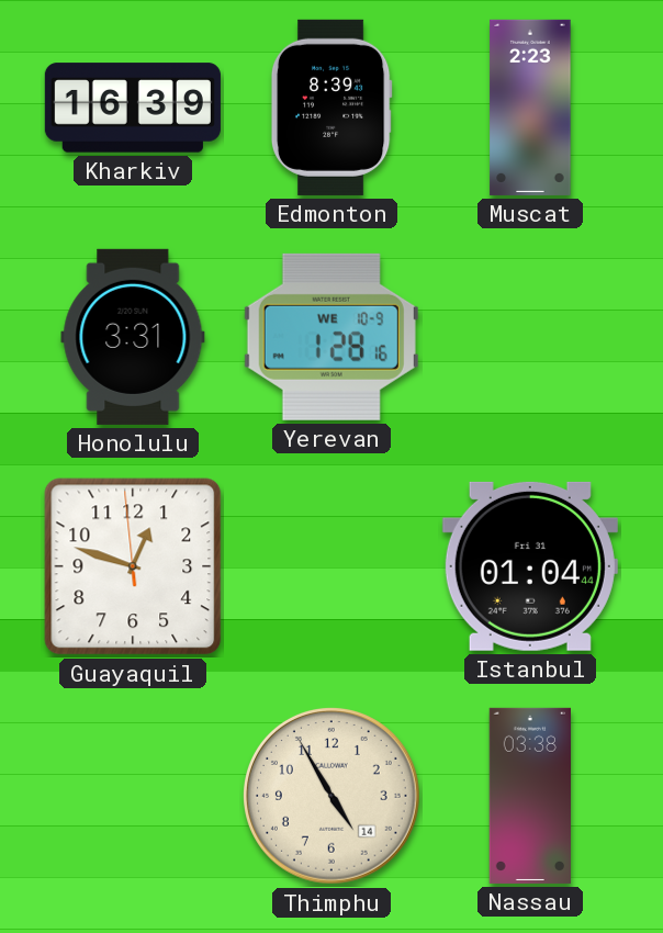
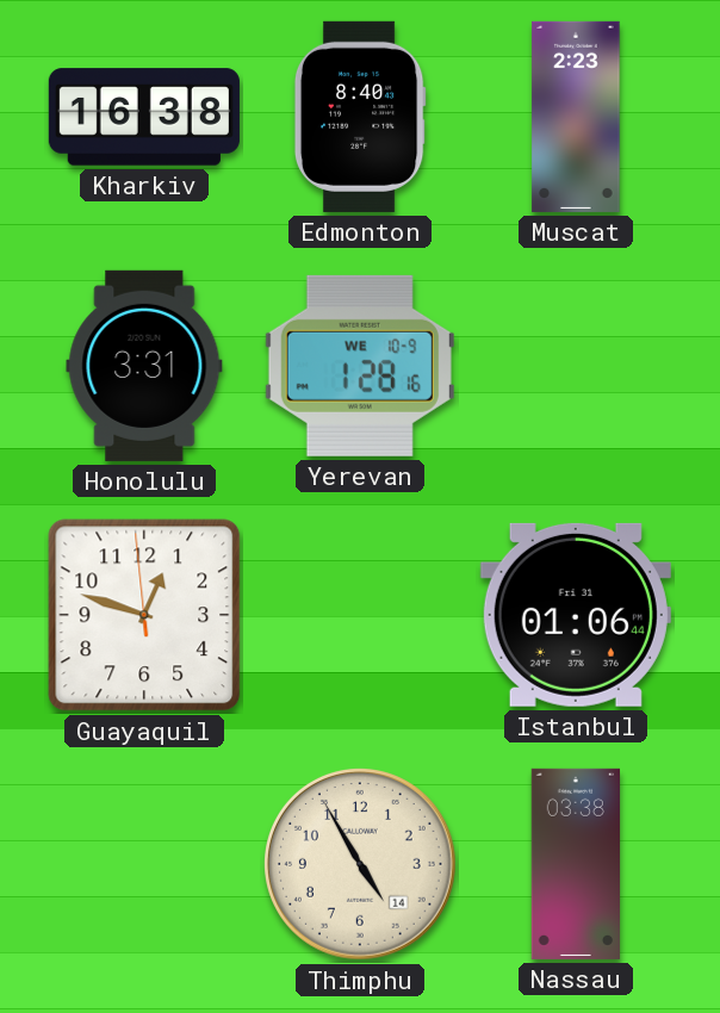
Kharkiv: 16:39 -> 16:38 (144, 117)
Edmonton: 8:39 -> 8:40 (360, 117)
Istanbul: 01:04 -> 01:06 (576, 615)
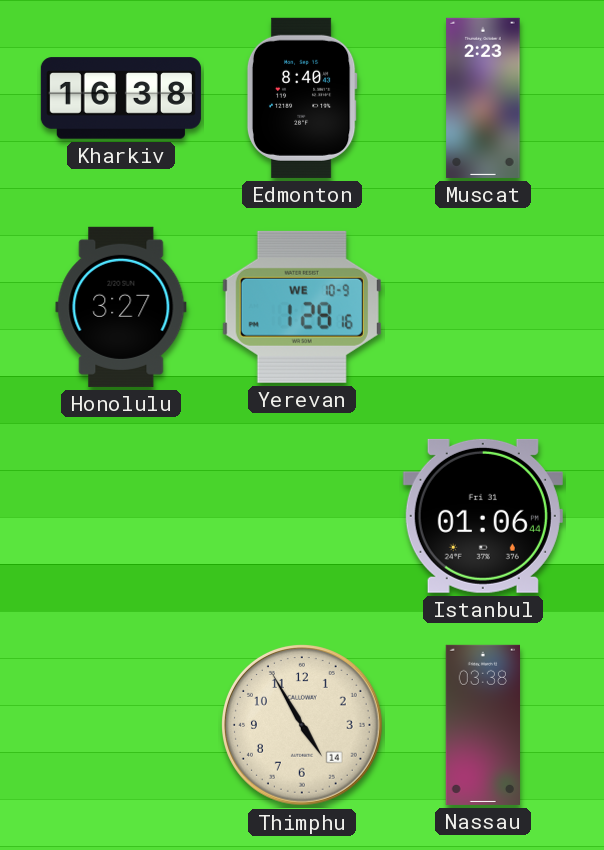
Honolulu: 3:31 -> 3:27 (121, 307)
Guayaquil: 12:47 -> none (144, 615)
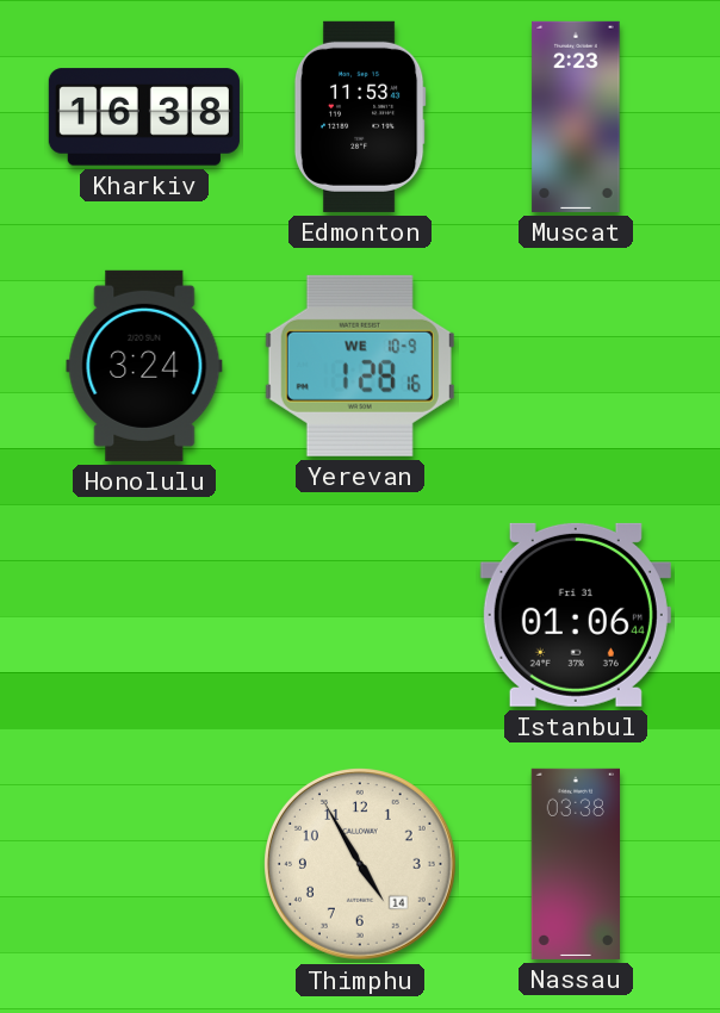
Edmonton: 8:40 -> 11:53 (360, 117)
Honolulu: 3:27 -> 3:24 (144, 366)
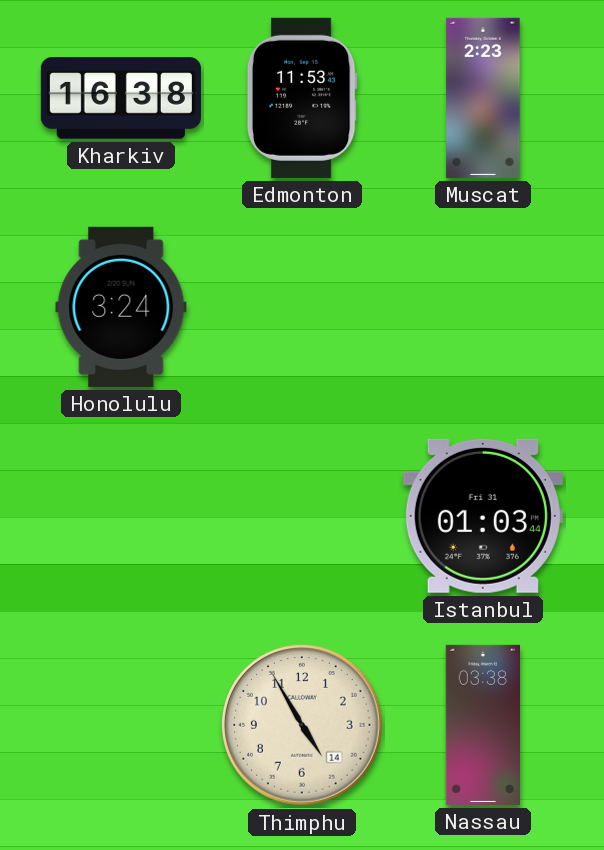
Yerevan: 1:28 -> none (360, 366)
Istanbul: 01:06 -> 01:03 (483, 516)
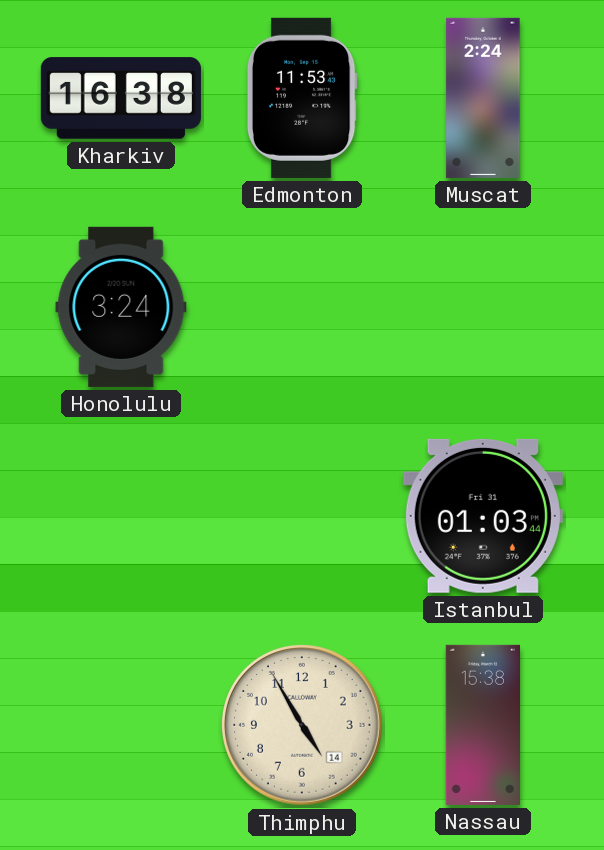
Muscat: 2:23 -> 2:24 (483, 98)
Nassau: 03:38 -> 15:38 (482, 725)
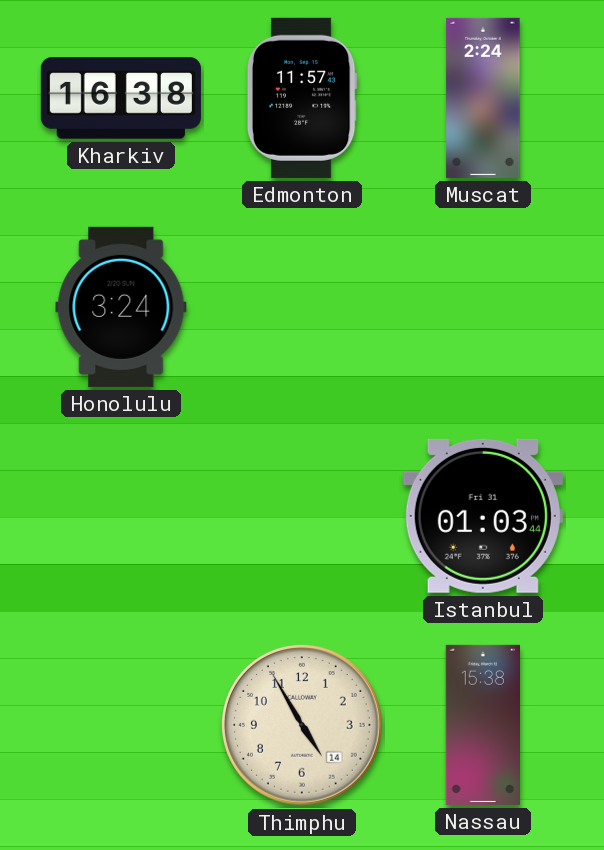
Edmonton: 11:53 -> 11:57 (302, 98)
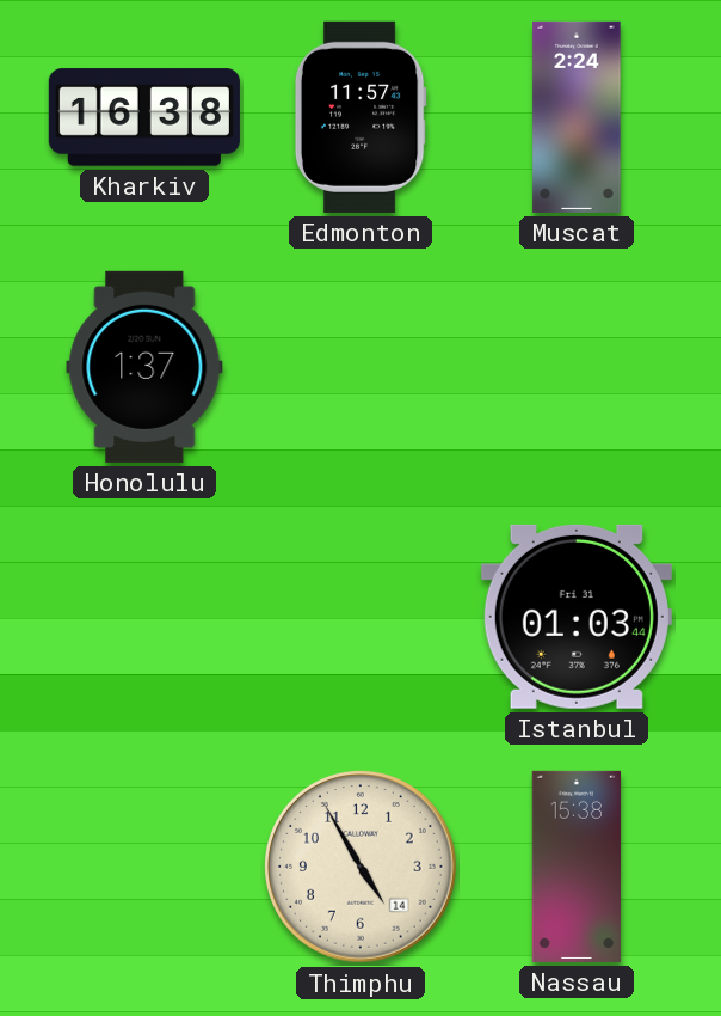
Honolulu: 3:24 -> 1:37 (144, 367)
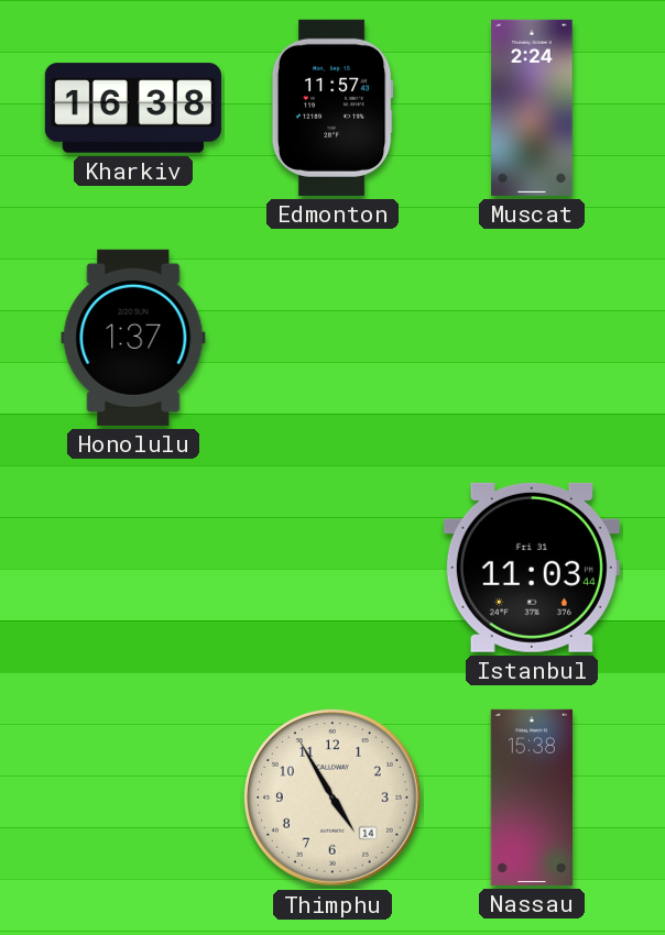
Istanbul: 01:03 -> 11:03 (532, 568)
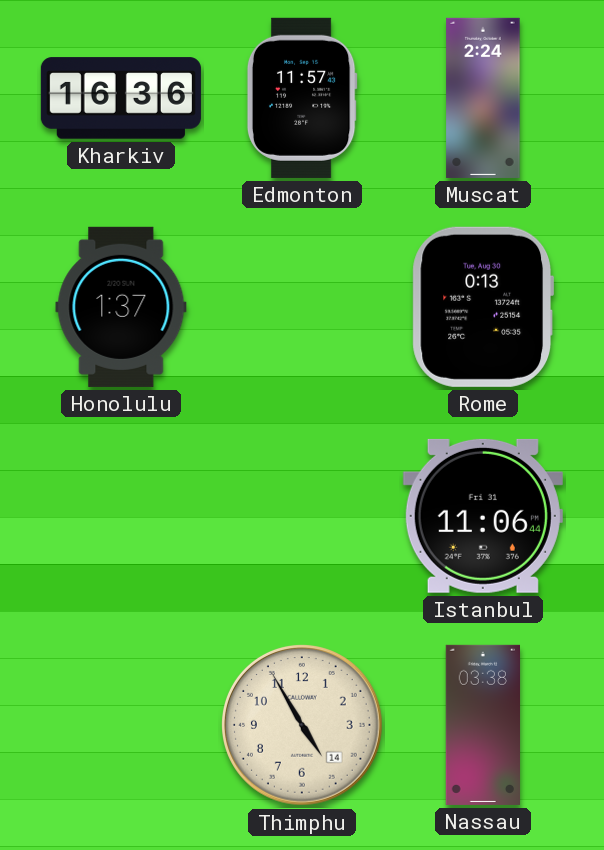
Kharkiv: 16:38 -> 16:36 (121, 98)
Rome: none -> 0:13 (482, 307)
Istanbul: 11:03 -> 11:06 (483, 516)
Nassau: 15:38 -> 03:38 (482, 725)
